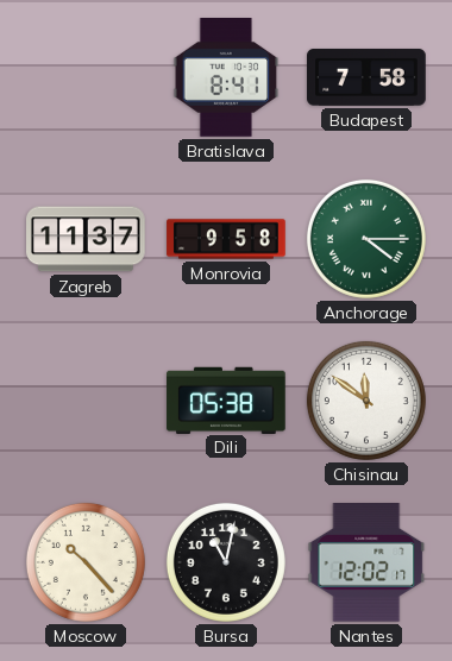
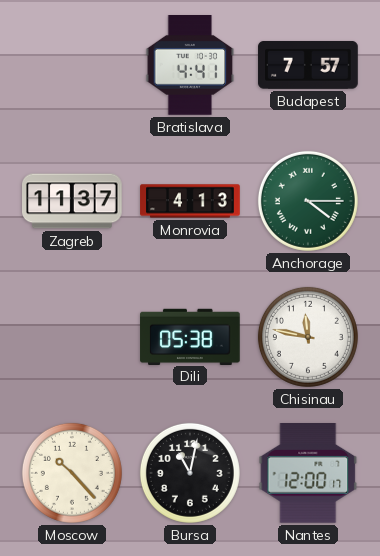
Bratislava: 8:41 -> 4:41 (190, 66)
Budapest: 7:58 -> 7:57 (308, 65)
Monrovia: 9:58 -> 4:13 (190, 201)
Chisinau: 11:51 -> 11:47 (308, 337)
Nantes: 12:02 -> 12:00 (308, 474)
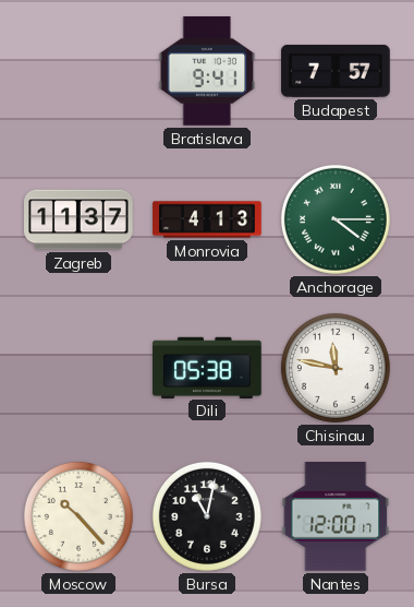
Bratislava: 4:41 -> 9:41 (207, 72)
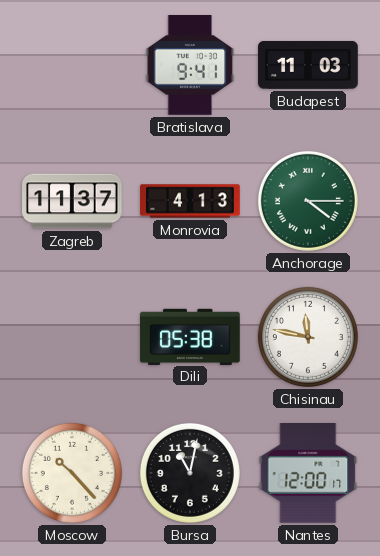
Budapest: 7:57 -> 11:03 (308, 65)
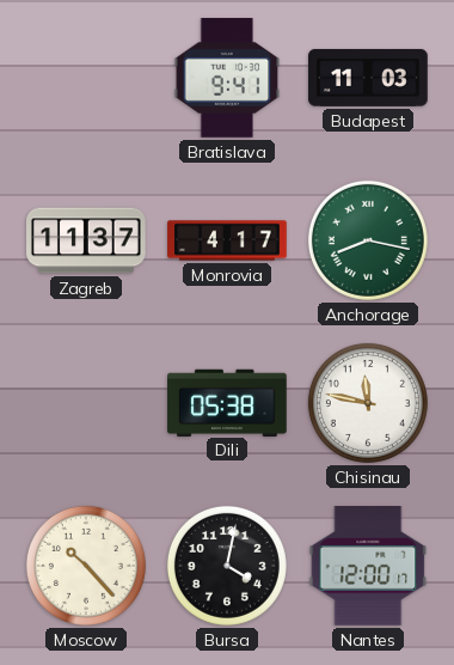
Monrovia: 4:13 -> 4:17 (227, 240)
Anchorage: 4:15 -> 8:17 (368, 240)
Bursa: 11:02 -> 4:02 (227, 566)
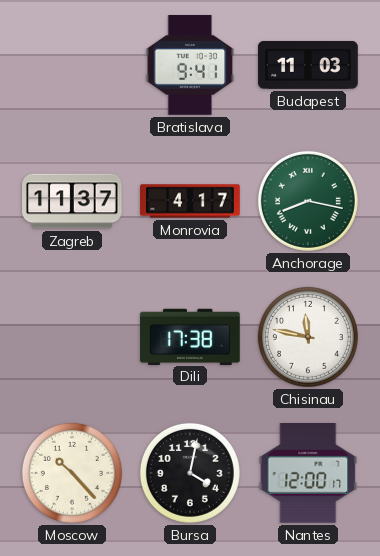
Dili: 05:38 -> 17:38 (190, 336)
